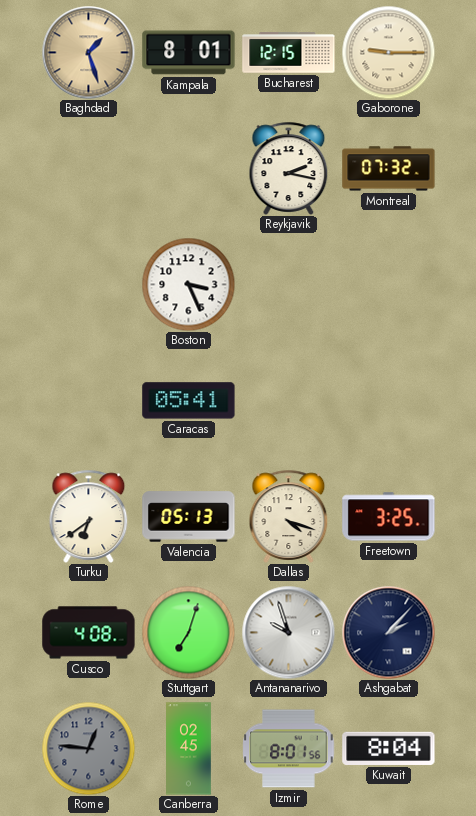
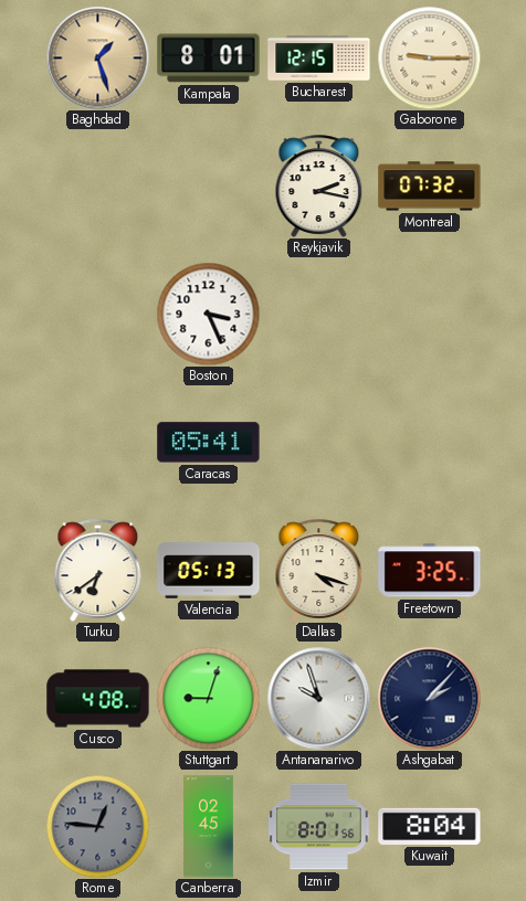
Stuttgart: 7:03 -> 9:03 (208, 698)
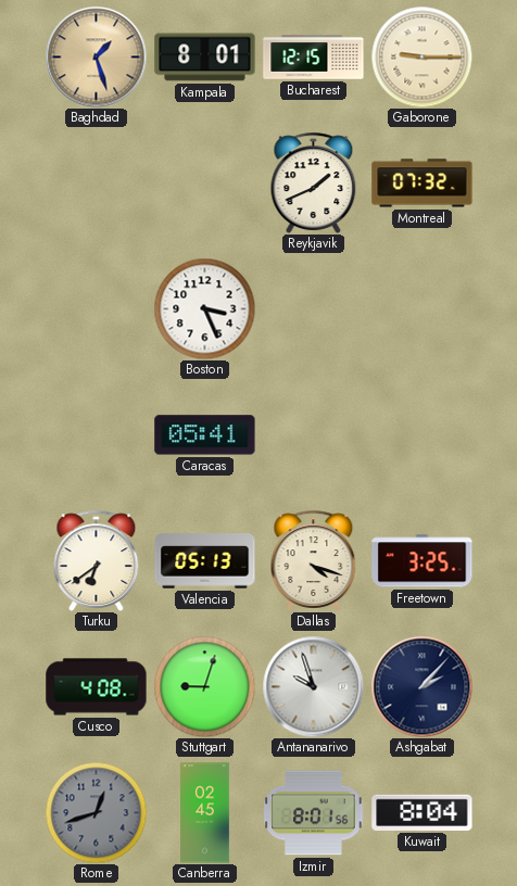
Reykjavik: 2:17 -> 1:41 (314, 182)
Rome: 12:46 -> 12:42 (96, 812)
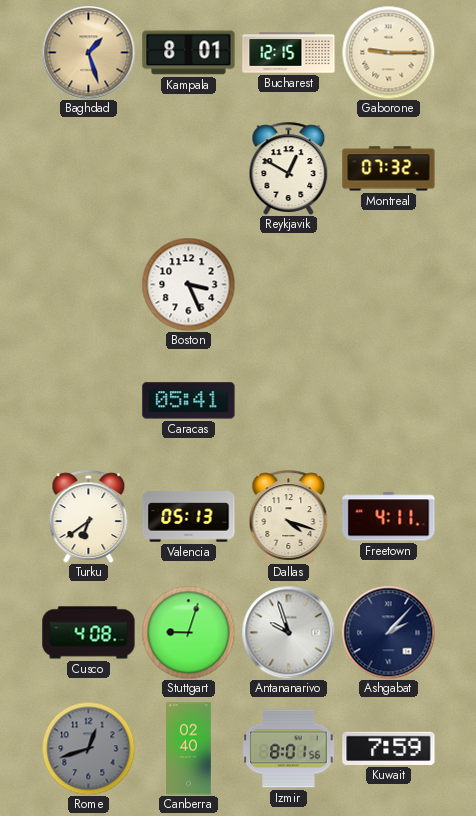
Reykjavik: 1:41 -> 12:50 (289, 168)
Freetown: 3:25 -> 4:11 (389, 517)
Canberra: 02:45 -> 02:40 (189, 749)
Kuwait: 8:04 -> 7:59 (389, 748)
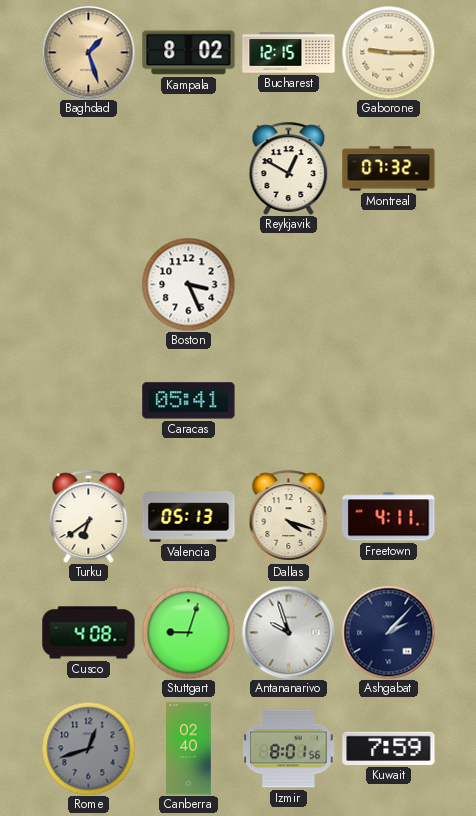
Kampala: 8:01 -> 8:02 (189, 53)
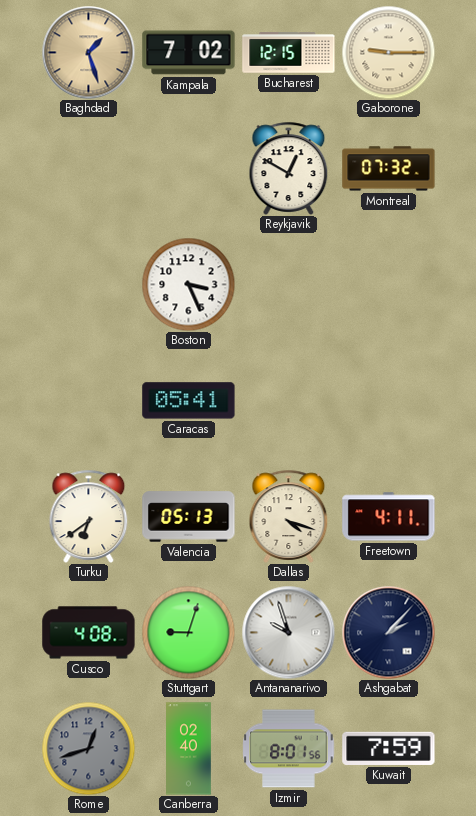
Kampala: 8:02 -> 7:02 (189, 53)
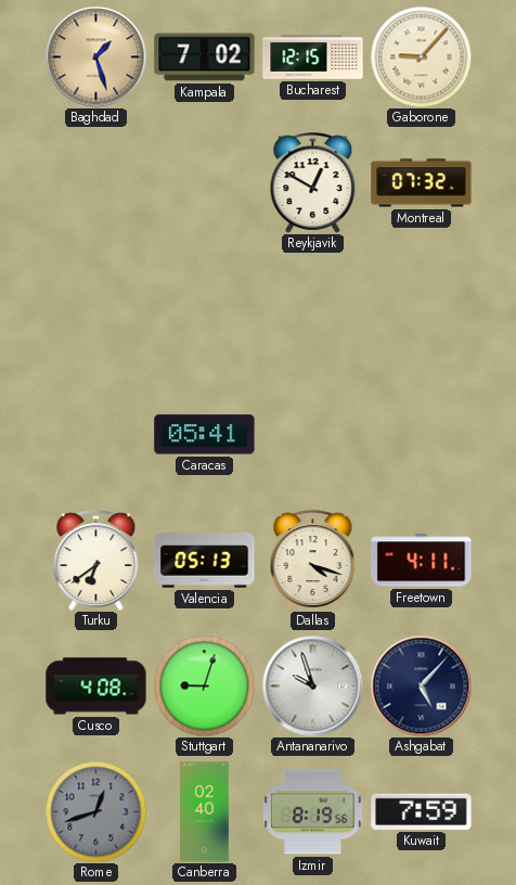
Gaborone: 9:15 -> 9:07 (421, 56)
Boston: 3:26 -> none (188, 284)
Ashgabat: 2:07 -> 5:07 (421, 685)
Izmir: 8:01 -> 8:19 (313, 812)
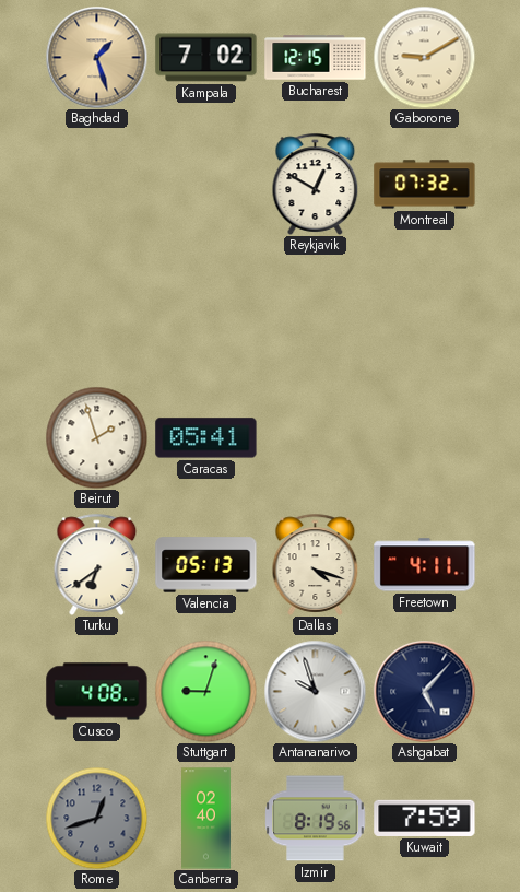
Gaborone: 9:07 -> 9:10 (424, 57)
Beirut: none -> 1:57 (96, 437)
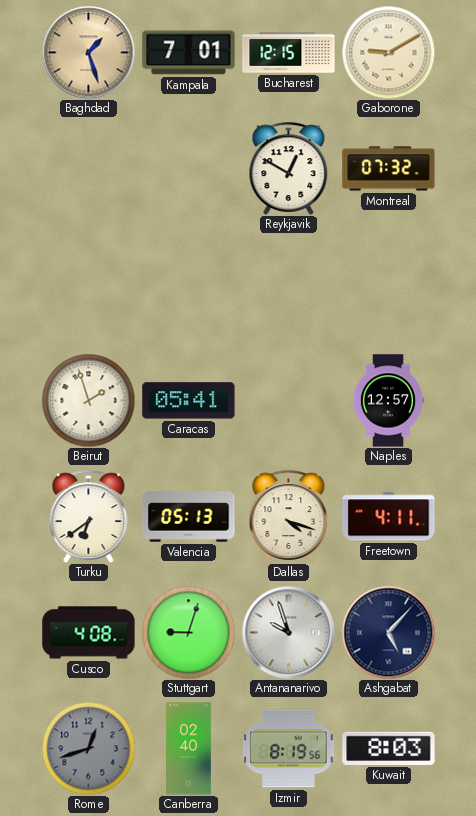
Kampala: 7:02 -> 7:01 (189, 53)
Naples: none -> 12:57 (388, 401)
Kuwait: 7:59 -> 8:03 (389, 748)
